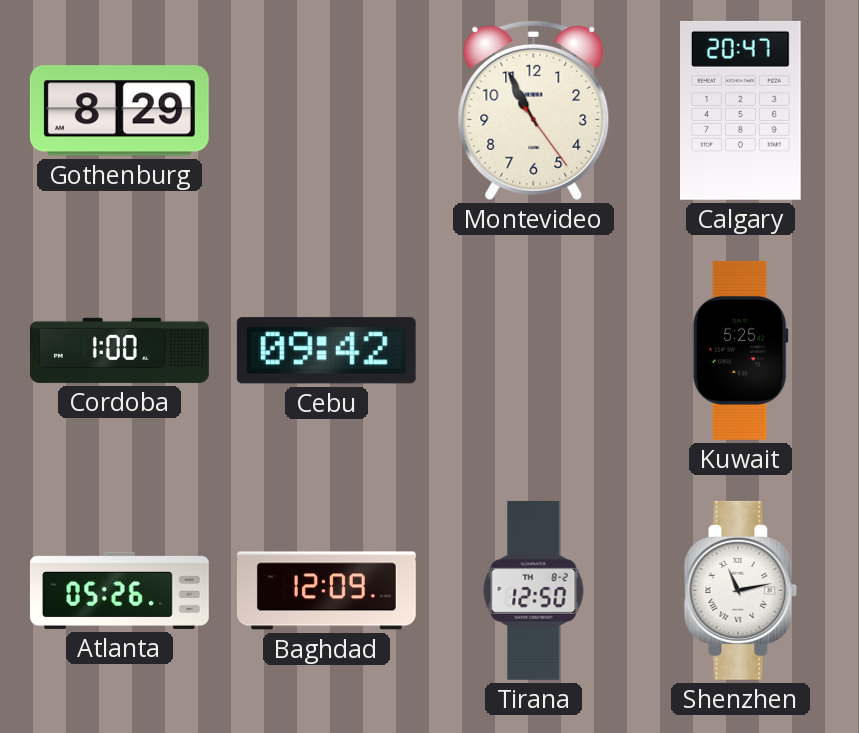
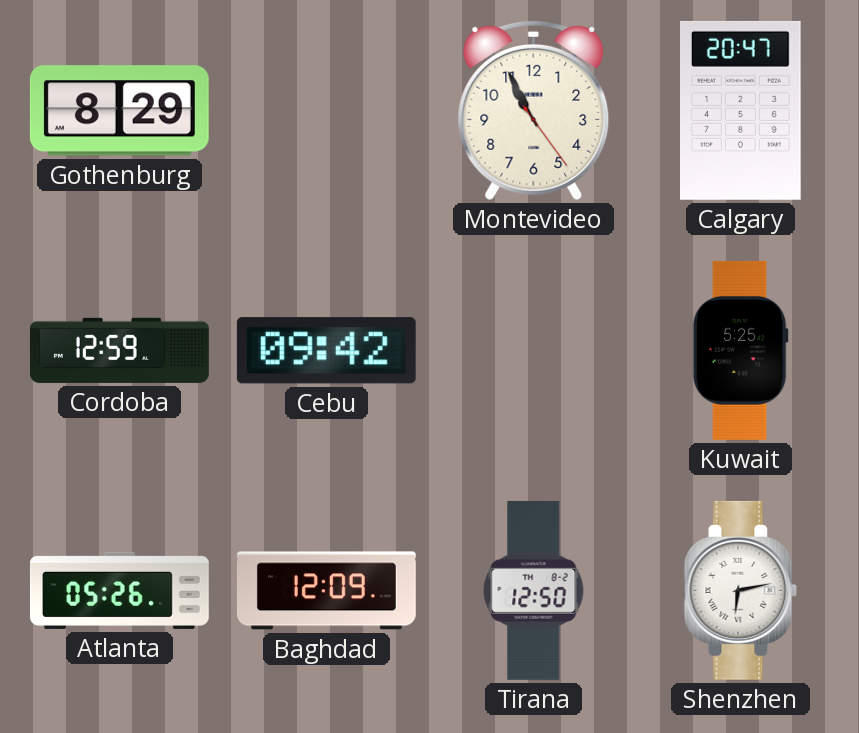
Cordoba: 1:00 -> 12:59 (119, 350)
Shenzhen: 11:13 -> 6:13 (741, 590)
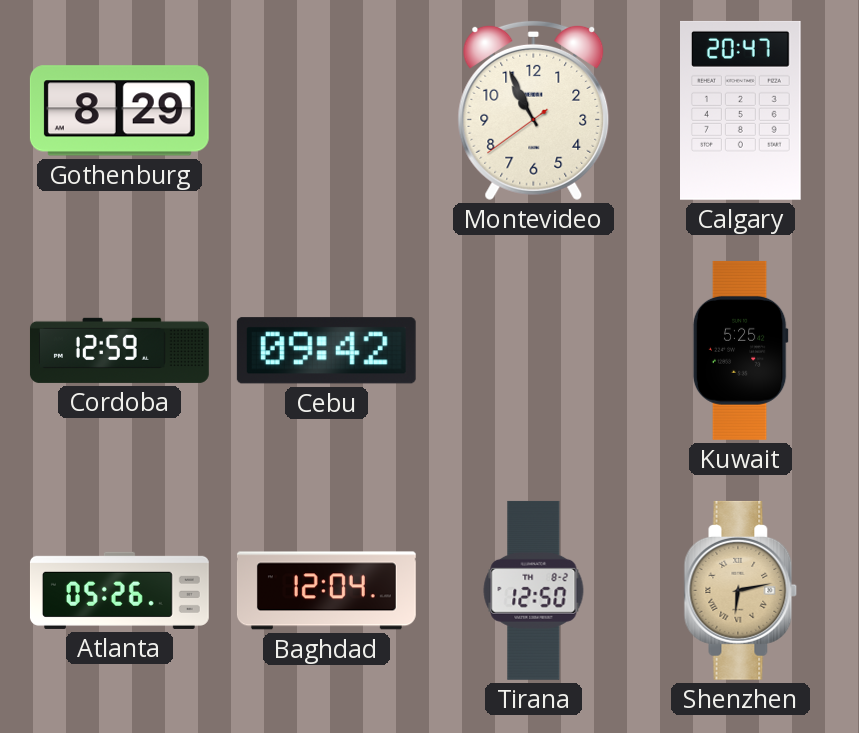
Montevideo: 10:55:24 -> 10:55:39 (534, 110)
Baghdad: 12:09 -> 12:04 (326, 591)
Shenzhen dial: white -> champagne (741, 590)
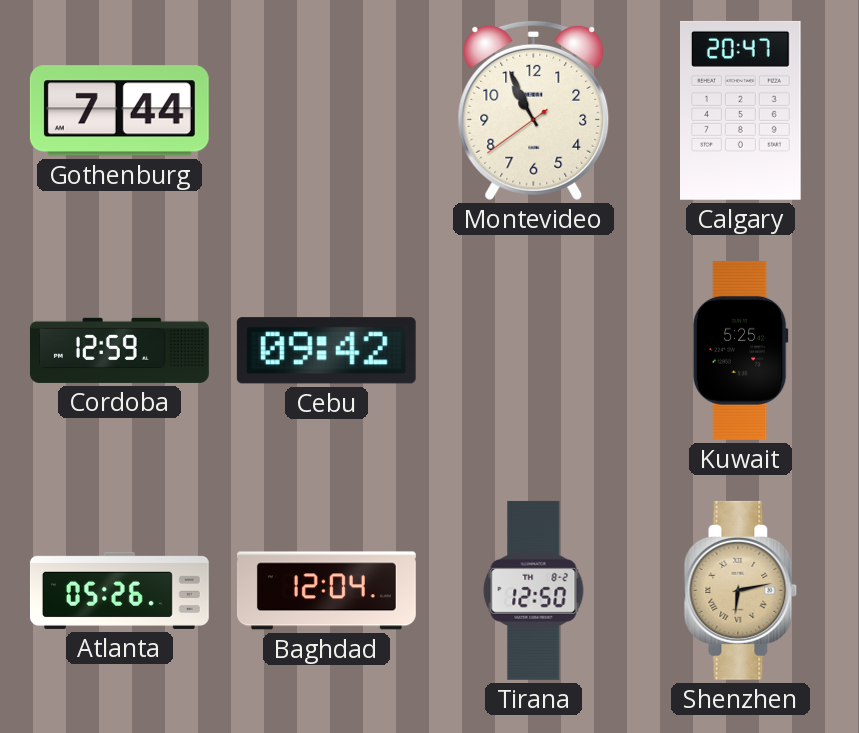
Gothenburg: 8:29 -> 7:44 (119, 111)
